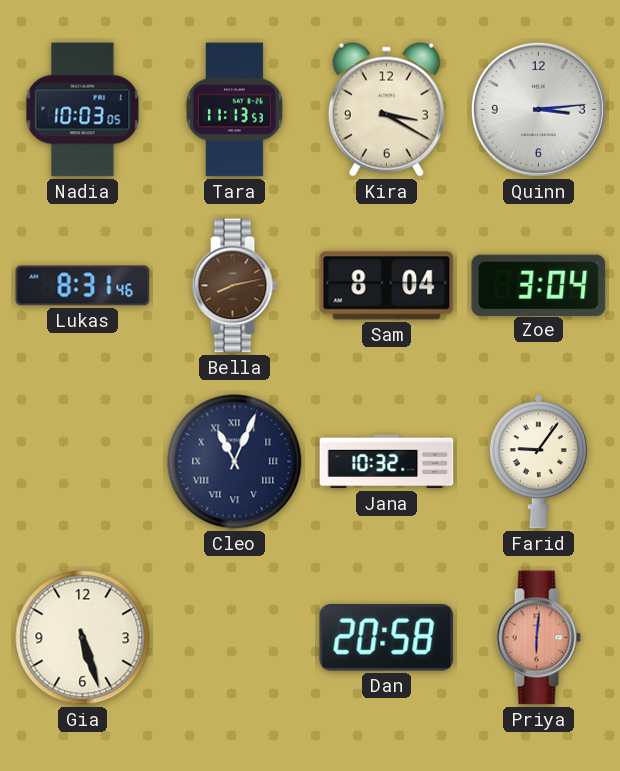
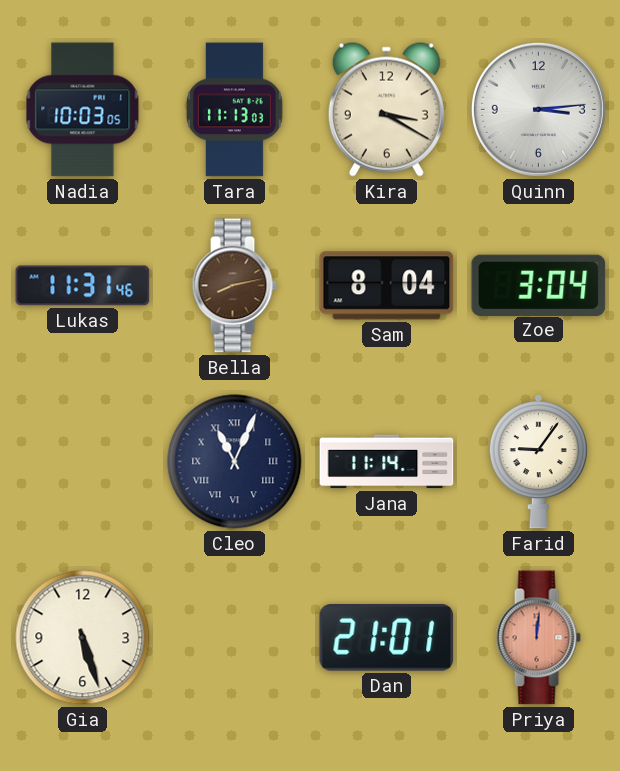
Tara: 11:13:53 -> 11:13:03 (234, 110)
Lukas: 8:31 -> 11:31 (83, 286)
Jana: 10:32 -> 11:14 (387, 462)
Dan: 20:58 -> 21:01 (387, 638)
Priya: 6:01 -> 12:01 (538, 638)
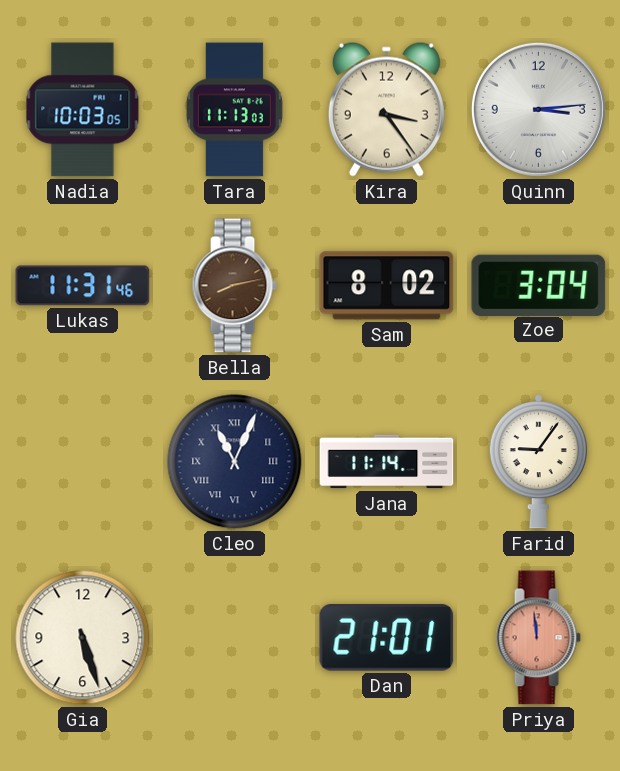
Kira: 3:20 -> 3:24 (386, 109)
Sam: 8:04 -> 8:02 (387, 286)
Priya: 12:01 -> 11:59 (538, 638)
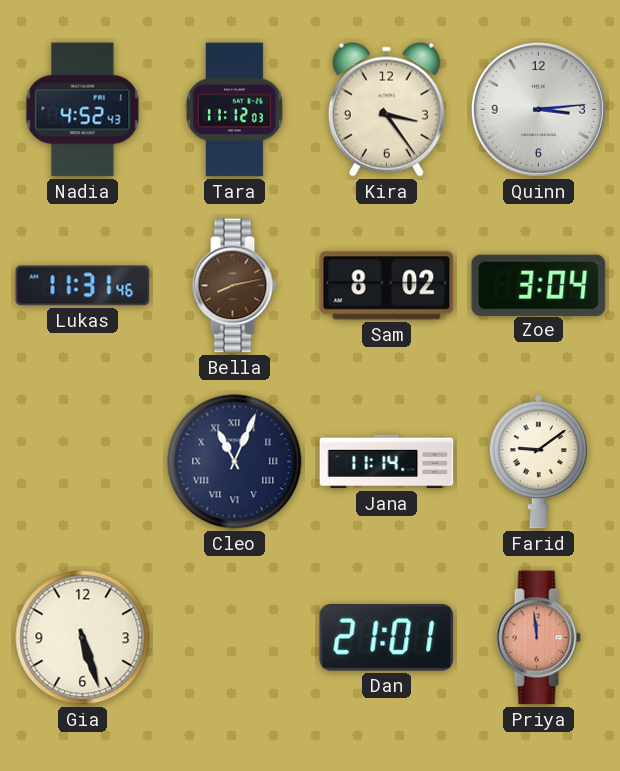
Nadia: 10:03 -> 4:52 (83, 110)
Tara: 11:13 -> 11:12 (234, 110)
Farid: 9:06 -> 9:09 (538, 462)
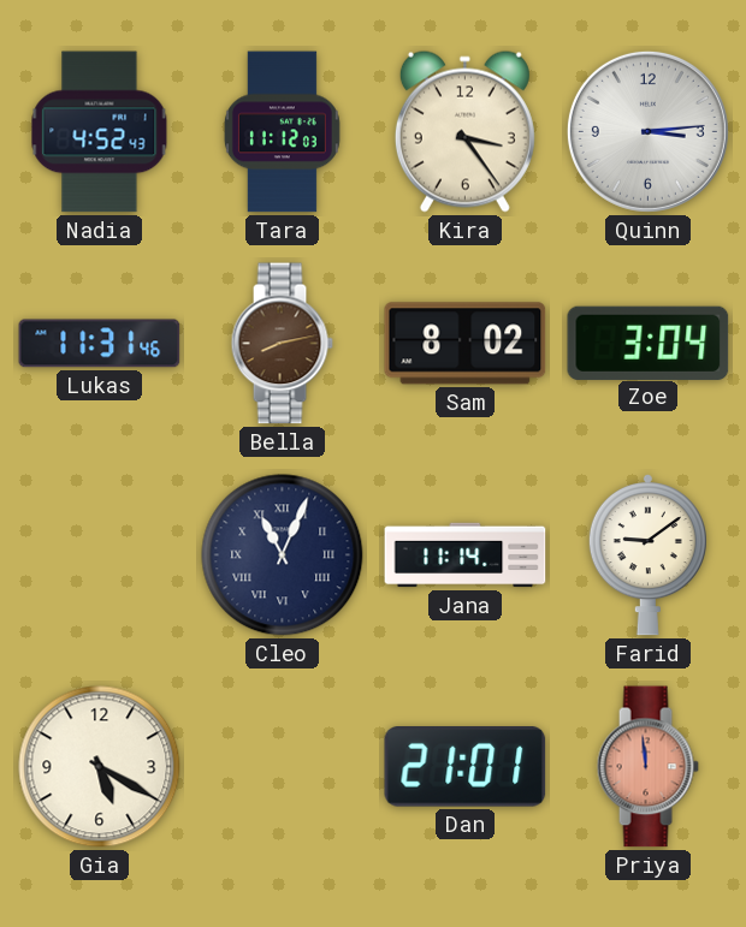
Gia: 5:27 -> 5:20 (100, 767)
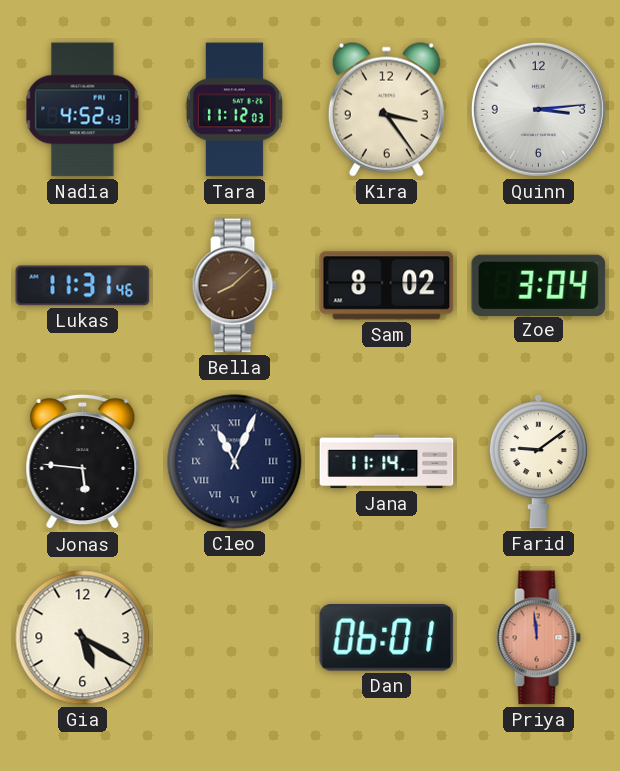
Bella: 8:13 -> 8:08 (234, 286)
Jonas: none -> 5:46 (83, 462)
Dan: 21:01 -> 06:01 (387, 638)
